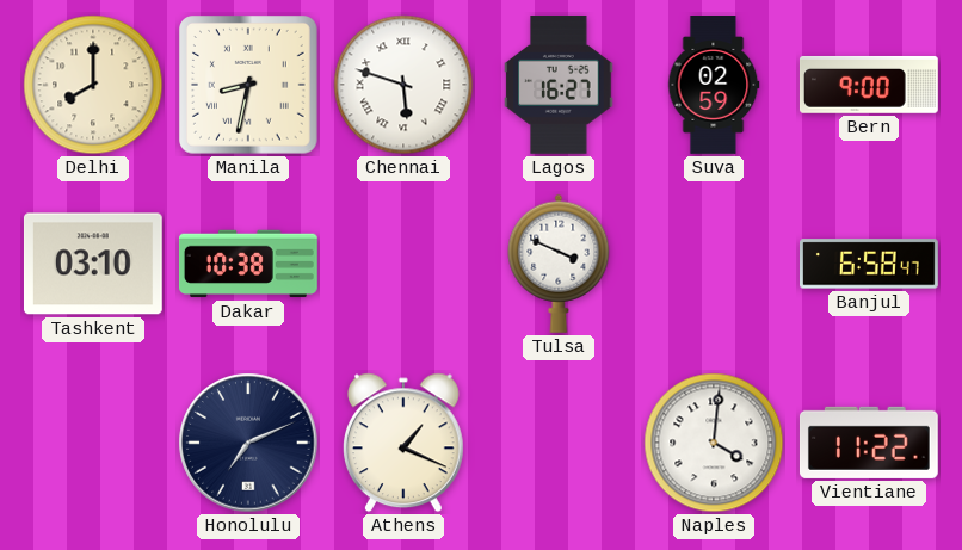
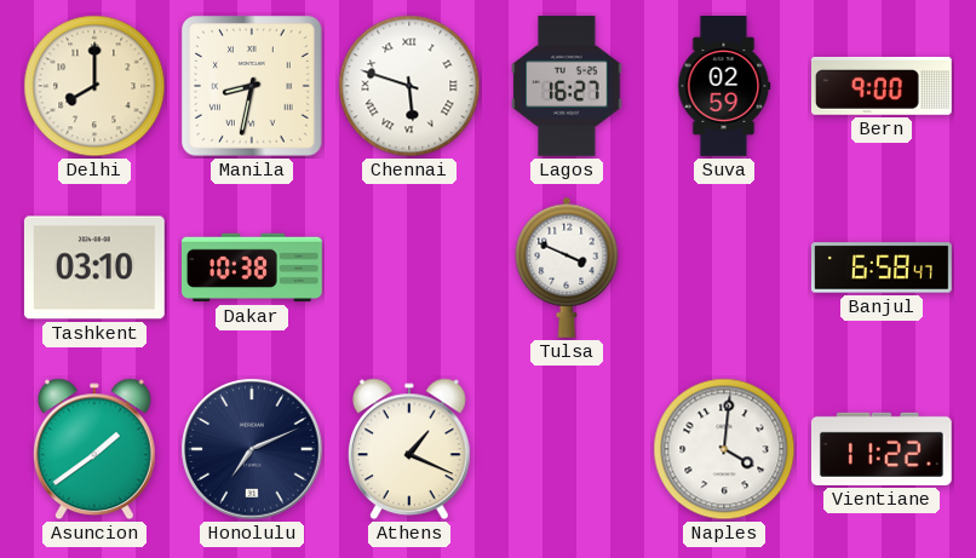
Asuncion: none -> 1:39 (94, 449)
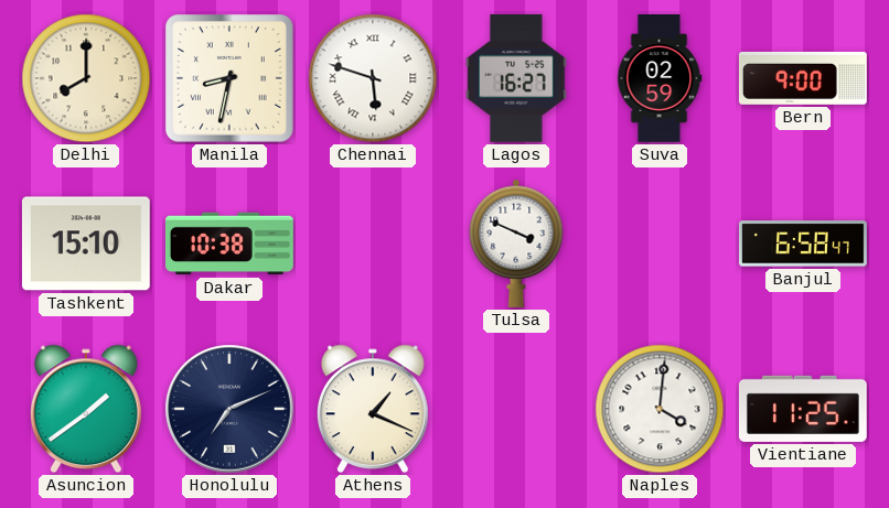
Tashkent: 03:10 -> 15:10 (86, 244)
Vientiane: 11:22 -> 11:25 (803, 409)
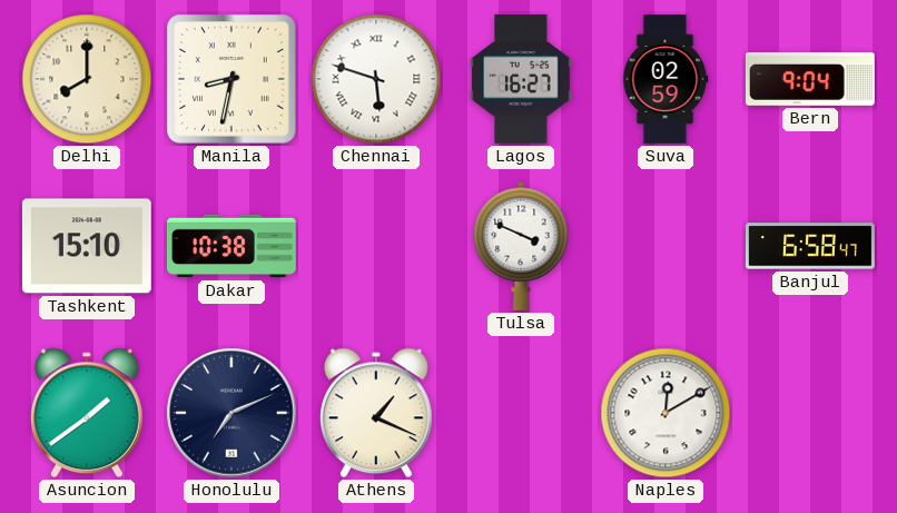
Bern: 9:00 -> 9:04 (810, 79)
Naples: 4:01 -> 12:10 (666, 413)
Vientiane: 11:25 -> none (803, 409)
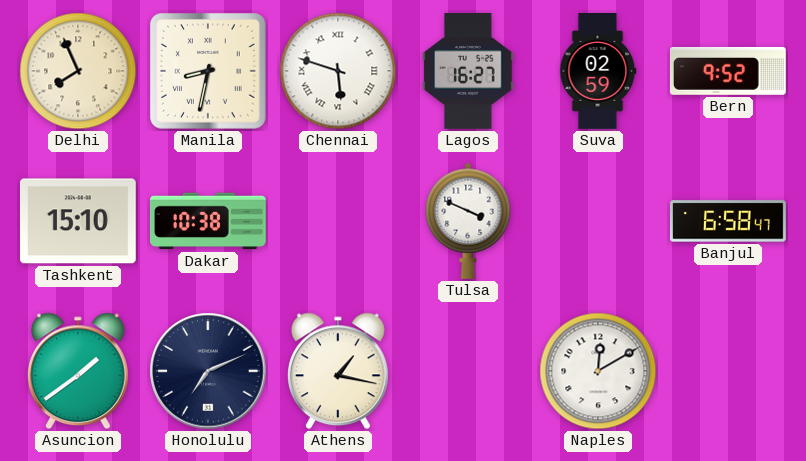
Delhi: 8:00 -> 7:56 (78, 71)
Bern: 9:04 -> 9:52 (728, 71)
Athens: 1:19 -> 1:17 (338, 371)
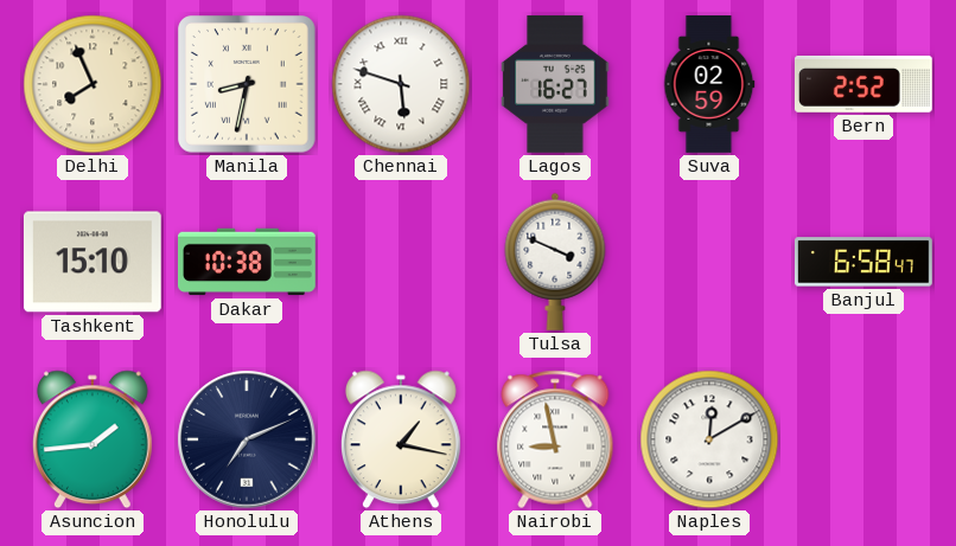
Bern: 9:52 -> 2:52 (863, 84)
Asuncion: 1:39 -> 1:44 (93, 439)
Nairobi: none -> 8:58 (555, 439)
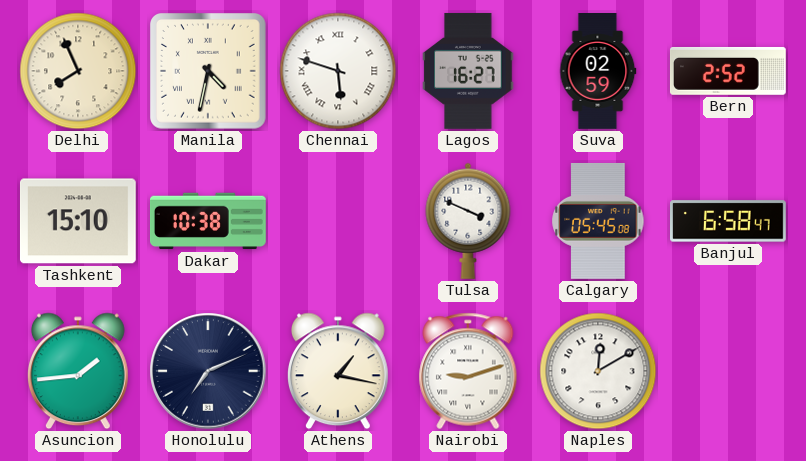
Manila: 8:32 -> 4:32 (209, 72)
Calgary: none -> 05:45 (598, 221)
Nairobi: 8:58 -> 9:12 (468, 371)
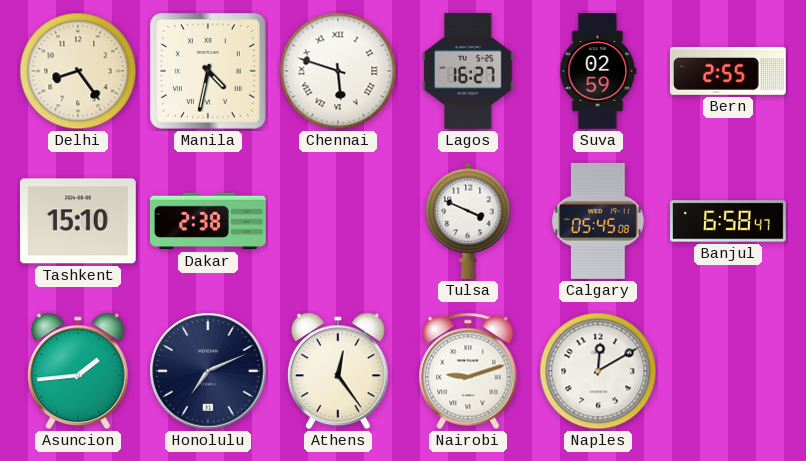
Delhi: 7:56 -> 8:24 (78, 71)
Bern: 2:52 -> 2:55 (728, 71)
Dakar: 10:38 -> 2:38 (209, 221)
Athens: 1:17 -> 12:24 (338, 371)
